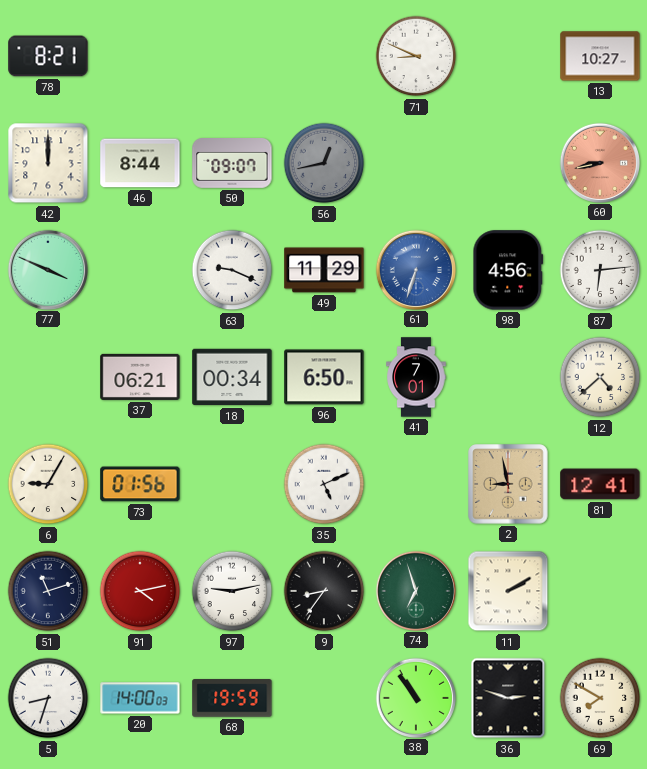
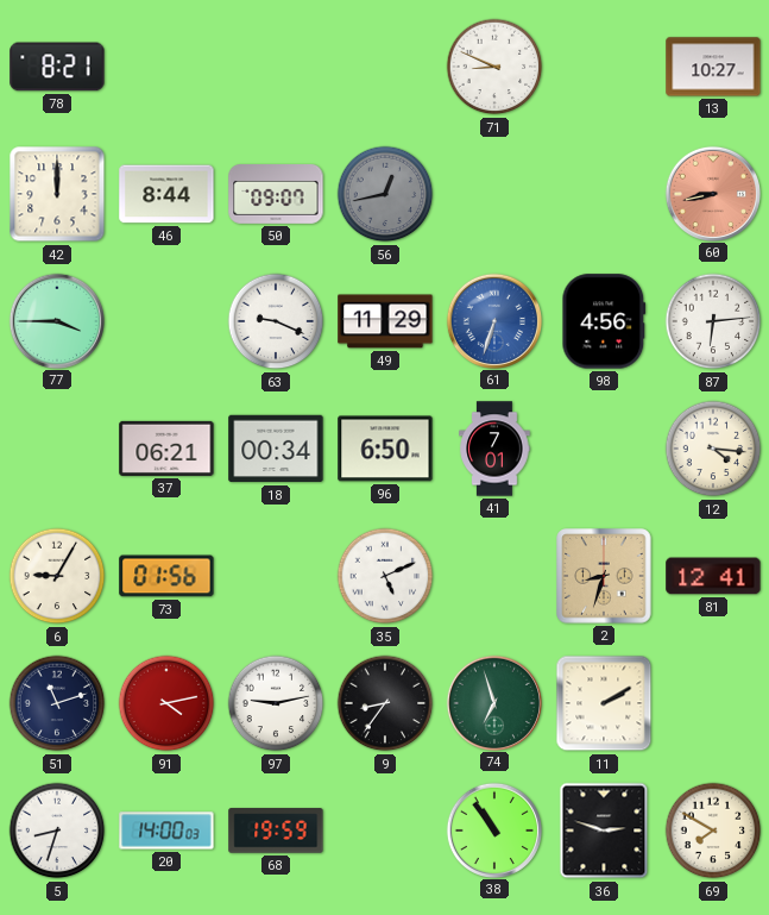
77: 3:49 -> 3:45 (56, 320)
12: 4:38 -> 4:16 (713, 449)
2: 8:58 -> 8:33 (604, 576)
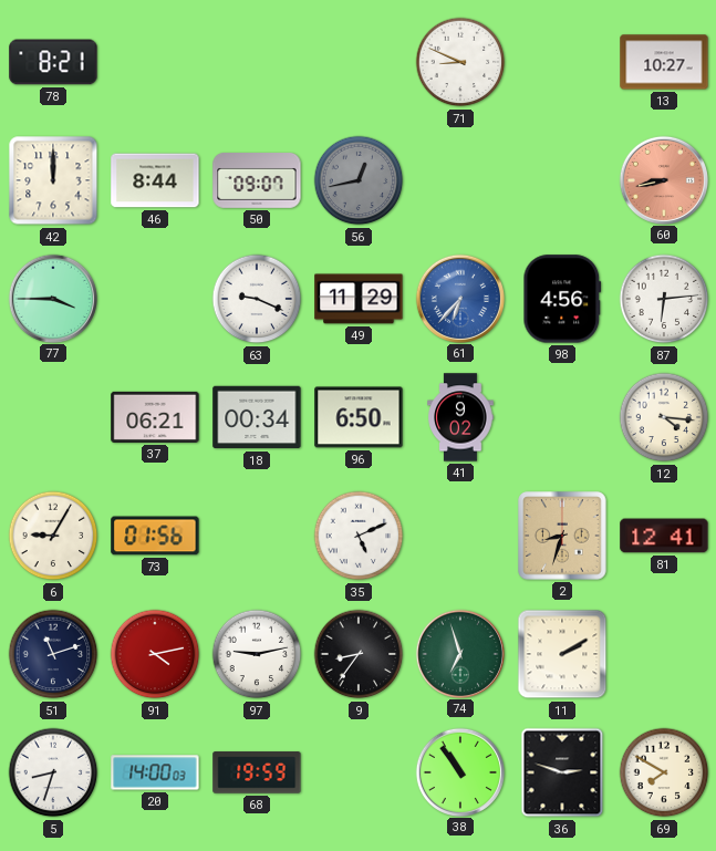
61: 6:33 -> 6:37 (459, 298)
41: 7:01 -> 9:02 (460, 417)
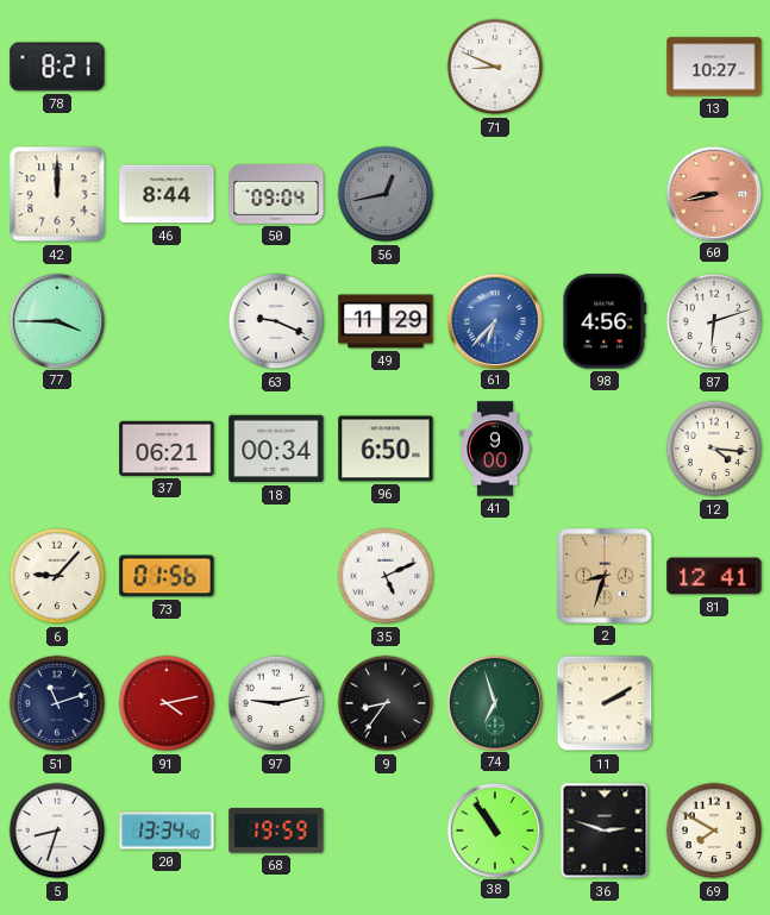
50: 09:07 -> 09:04 (276, 195)
87: 6:14 -> 6:12 (714, 321)
41: 9:02 -> 9:00 (495, 449)
6: 9:05 -> 9:07 (57, 576)
20: 14:00 -> 13:34 (167, 831)
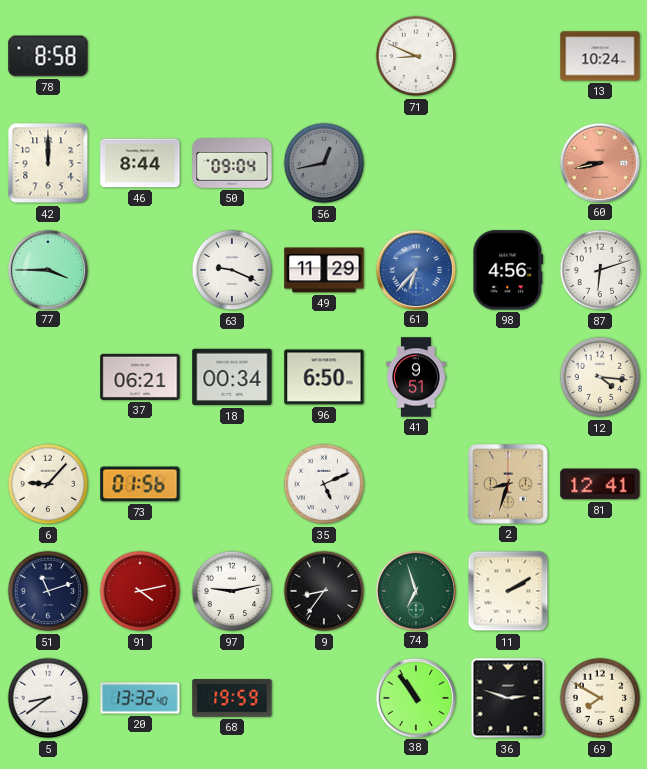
78: 8:21 -> 8:58 (48, 56)
13: 10:27 -> 10:24 (600, 56)
41: 9:00 -> 9:51 (416, 377)
5: 8:33 -> 8:39 (48, 698)
20: 13:34 -> 13:32 (140, 698)
